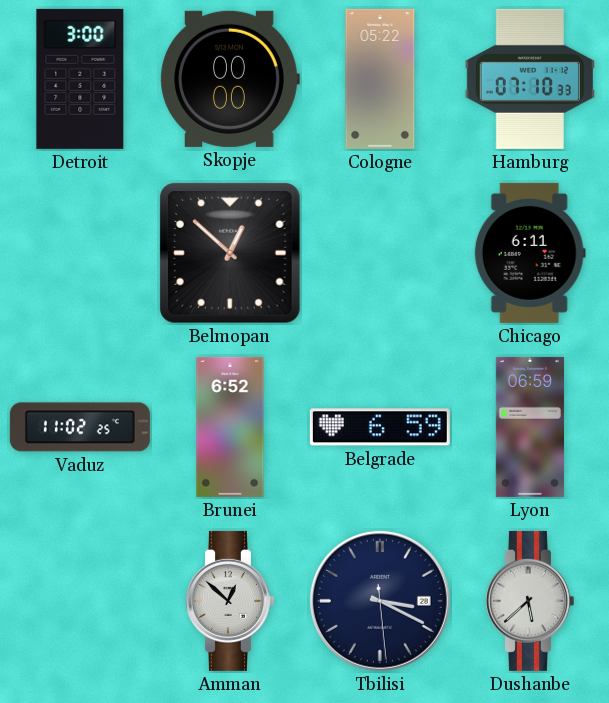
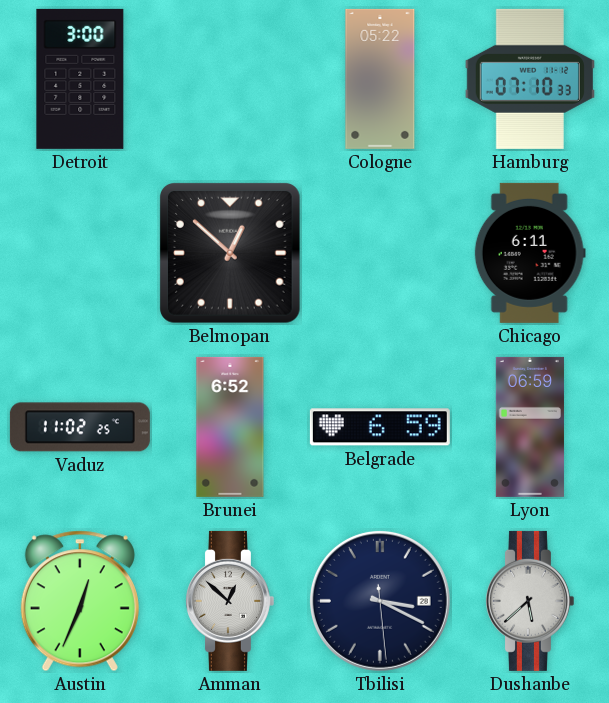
Skopje: 00:00 -> none (230, 79)
Austin: none -> 12:34 (80, 601)
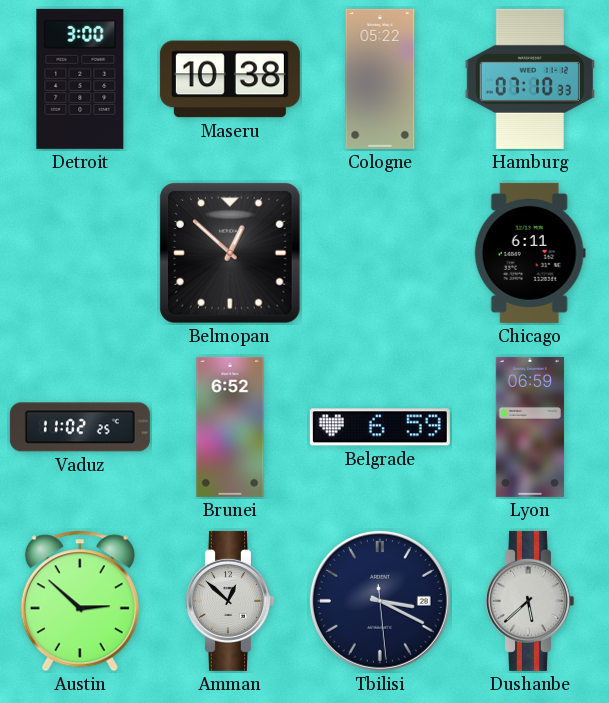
Maseru: none -> 10:38 (230, 79)
Austin: 12:34 -> 2:52 (80, 601)
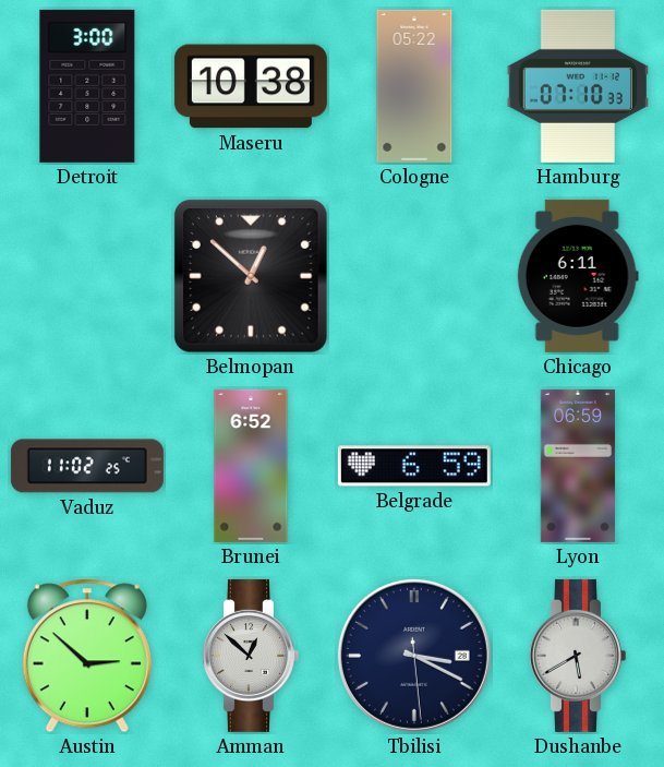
Dushanbe: 5:38 -> 5:40 (577, 656)
